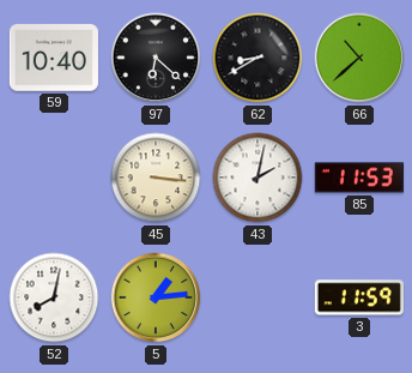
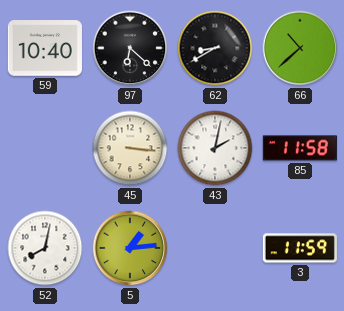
85: 11:53 -> 11:58 (300, 148)
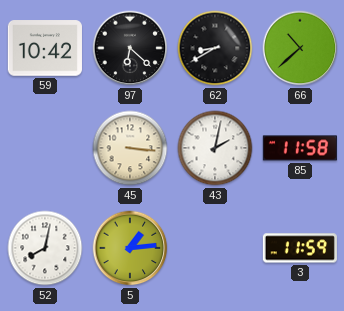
59: 10:40 -> 10:42 (45, 48)
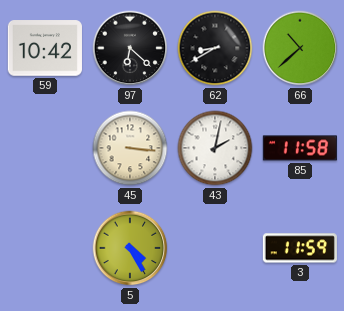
52: 8:02 -> none (45, 248)
5: 1:14 -> 4:25 (130, 248)
